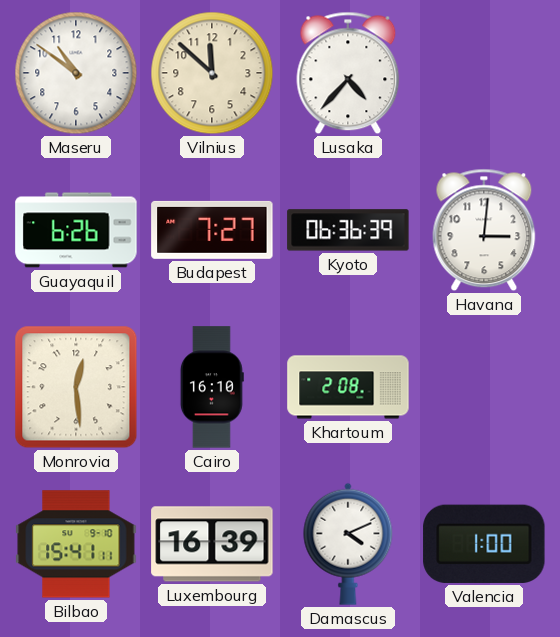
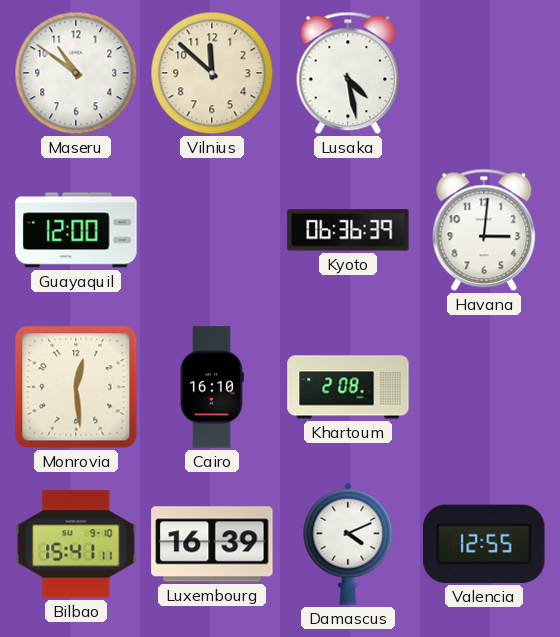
Lusaka: 4:37 -> 4:28 (348, 73)
Guayaquil: 6:26 -> 12:00 (76, 230)
Budapest: 7:27 -> none (212, 230)
Valencia: 1:00 -> 12:55 (484, 544)
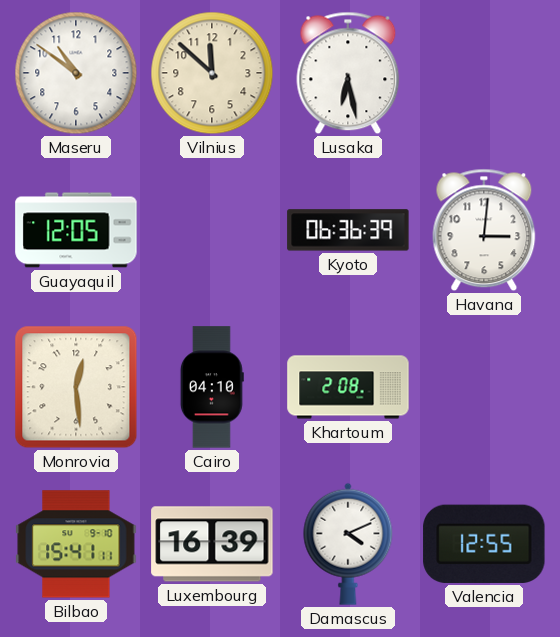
Lusaka: 4:28 -> 6:28 (348, 73)
Guayaquil: 12:00 -> 12:05 (76, 230)
Cairo: 16:10 -> 04:10 (212, 387)
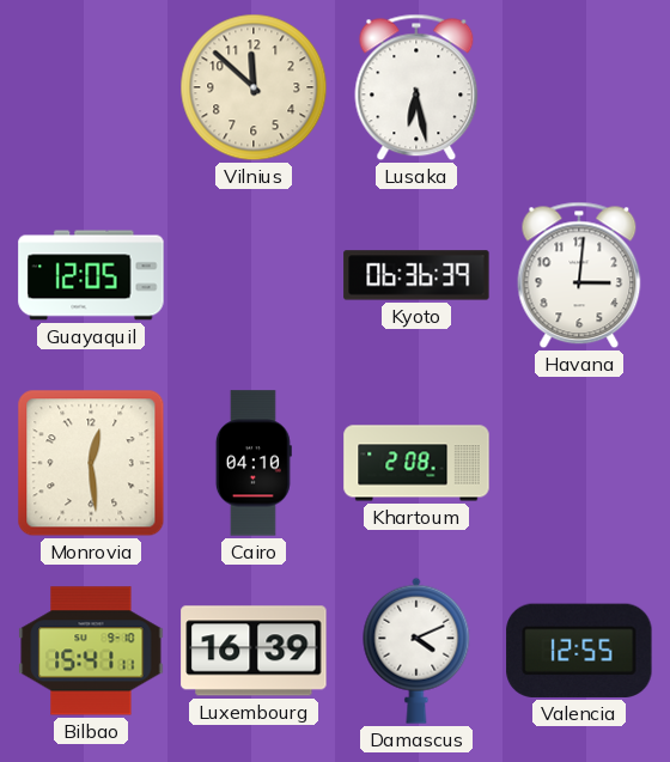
Maseru: 10:51 -> none (76, 73)
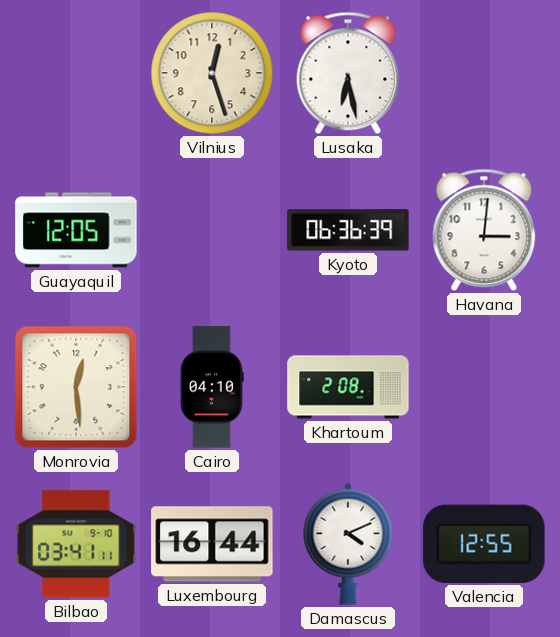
Vilnius: 11:52 -> 12:27 (212, 73)
Bilbao: 15:41 -> 03:41 (76, 544)
Luxembourg: 16:39 -> 16:44 (212, 544)
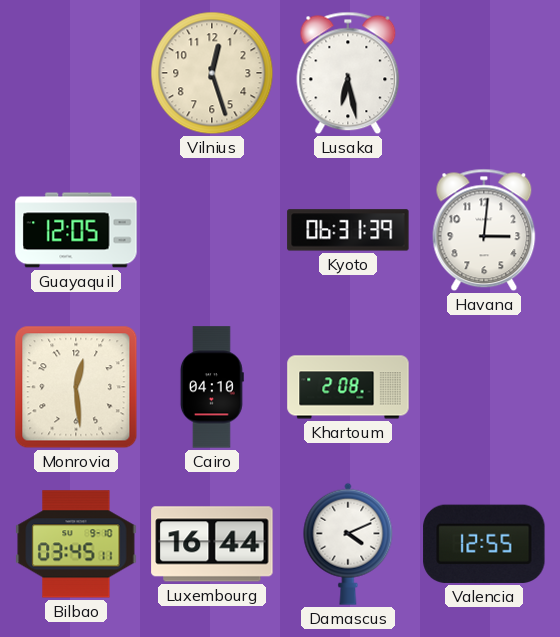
Kyoto: 06:36 -> 06:31 (348, 230)
Bilbao: 03:41 -> 03:45 (76, 544)
